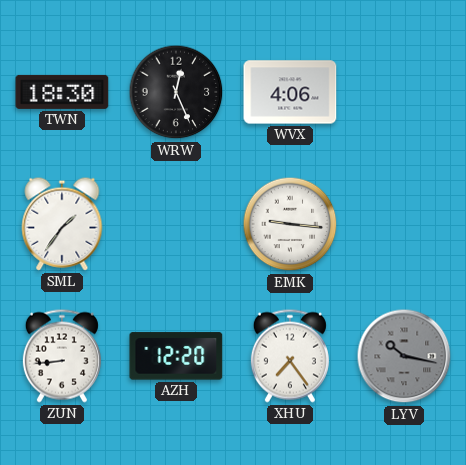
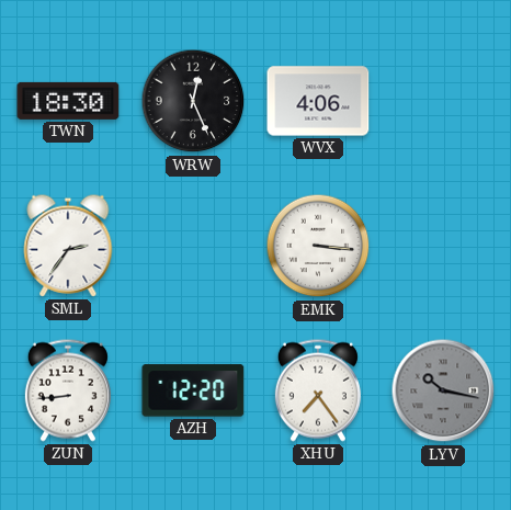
SML: 1:36 -> 2:36 (68, 246)
EMK: 9:16 -> 3:16 (318, 246)
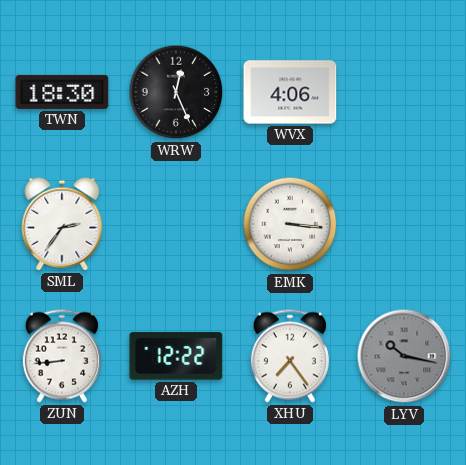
AZH: 12:20 -> 12:22 (176, 356)
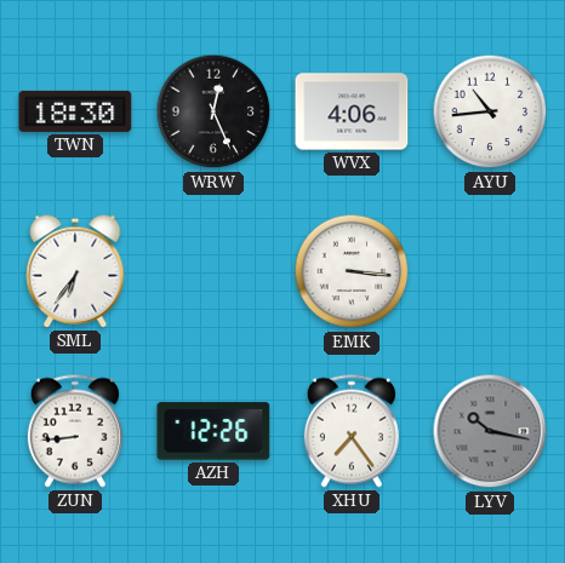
AYU: none -> 10:44 (490, 111)
SML: 2:36 -> 6:36 (75, 271)
AZH: 12:22 -> 12:26 (213, 431)
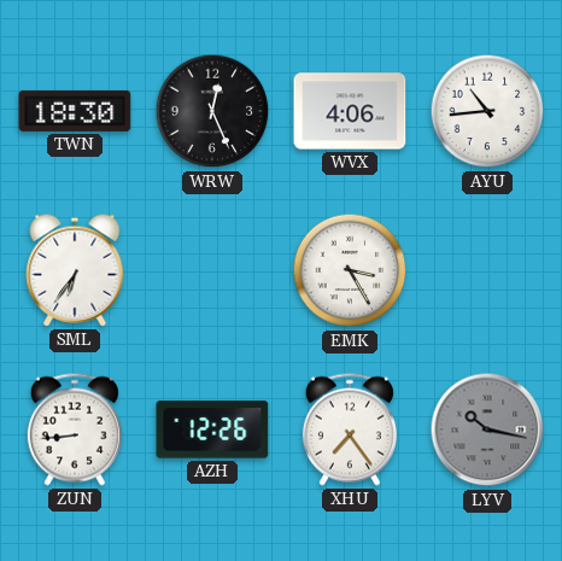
EMK: 3:16 -> 3:25 (350, 270)
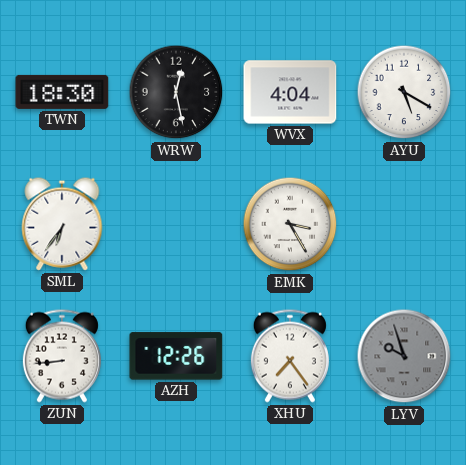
WRW: 12:26 -> 12:28 (176, 92)
WVX: 4:06 -> 4:04 (290, 92)
AYU: 10:44 -> 5:20 (404, 92)
LYV: 10:17 -> 9:57 (404, 356)
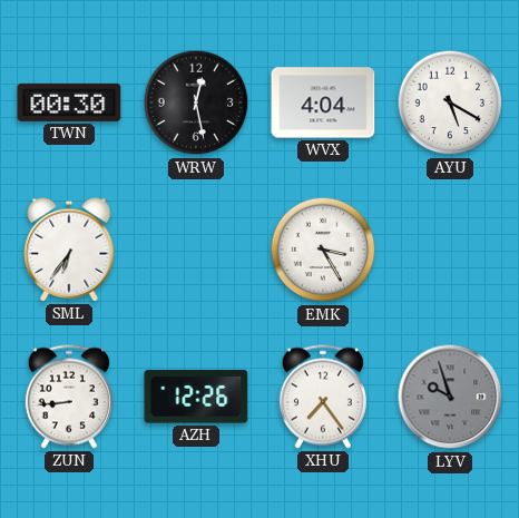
TWN: 18:30 -> 00:30 (69, 102)
